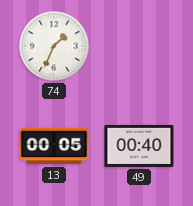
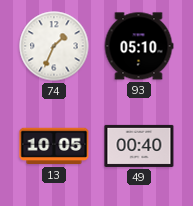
93: none -> 05:10 (139, 46)
13: 00:05 -> 10:05 (54, 146)
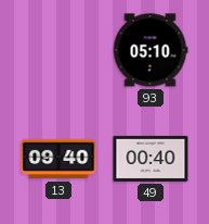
74: 1:34 -> none (54, 46)
13: 10:05 -> 09:40 (58, 159)
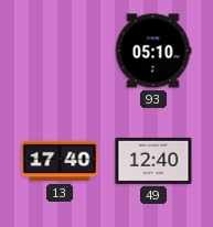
13: 09:40 -> 17:40 (60, 161)
49: 00:40 -> 12:40 (153, 161)
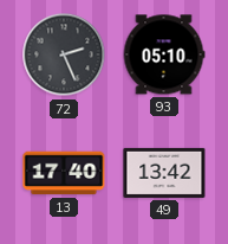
72: none -> 2:26 (64, 54)
49: 12:40 -> 13:42 (164, 173)
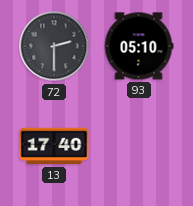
72: 2:26 -> 2:30 (54, 46)
49: 13:42 -> none (164, 173)
